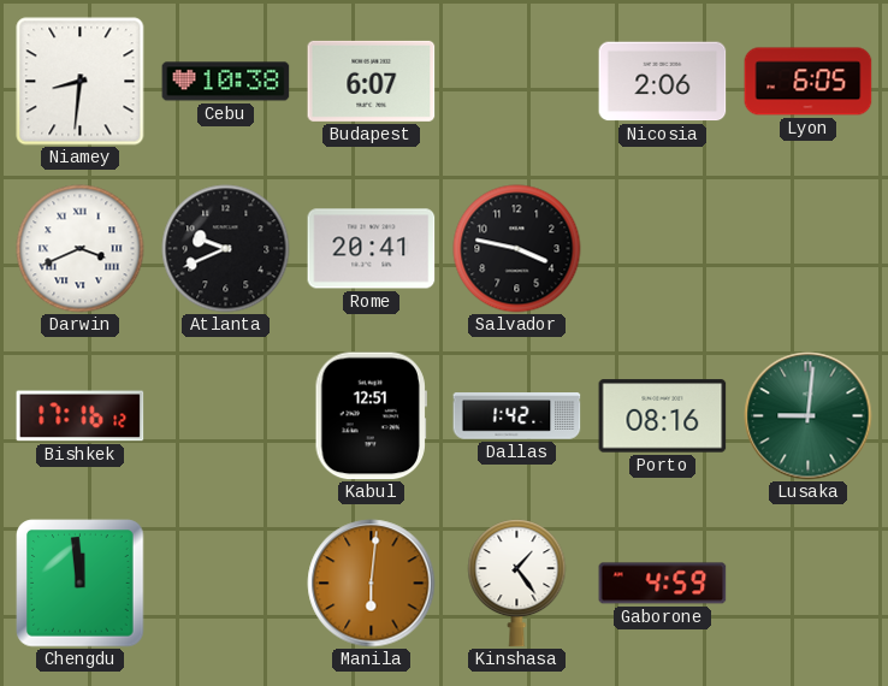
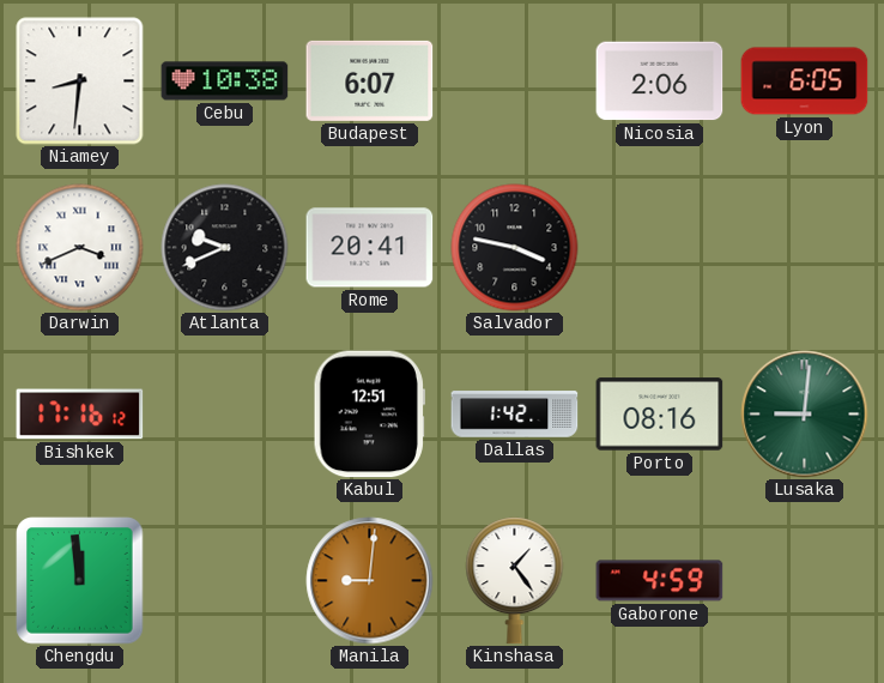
Manila: 6:01 -> 9:01 (370, 581)
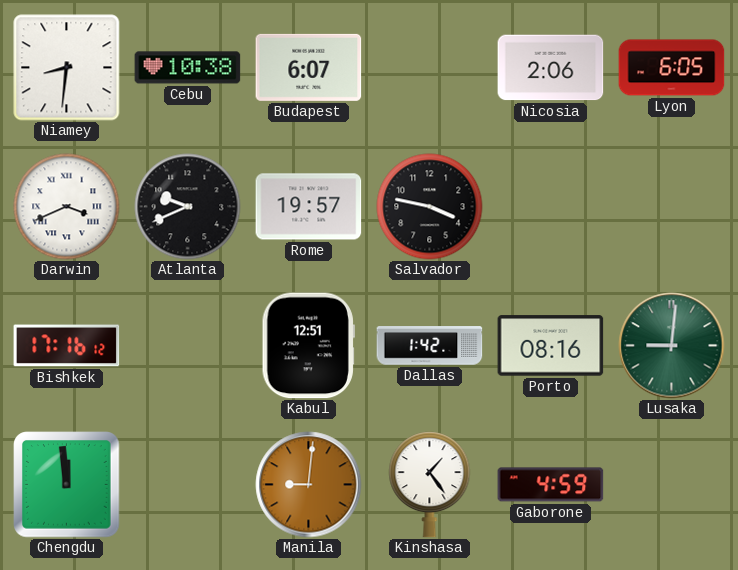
Rome: 20:41 -> 19:57 (309, 207)
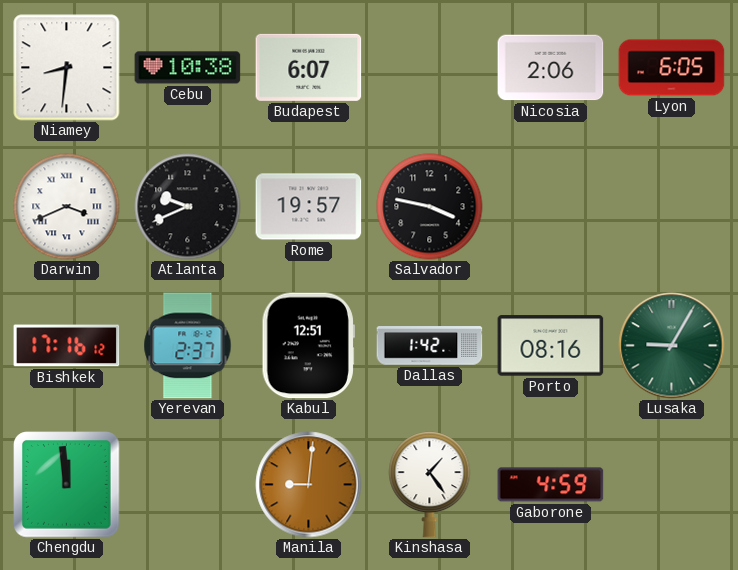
Yerevan: none -> 2:37 (188, 346)
Lusaka: 9:01 -> 9:05 (672, 346)
